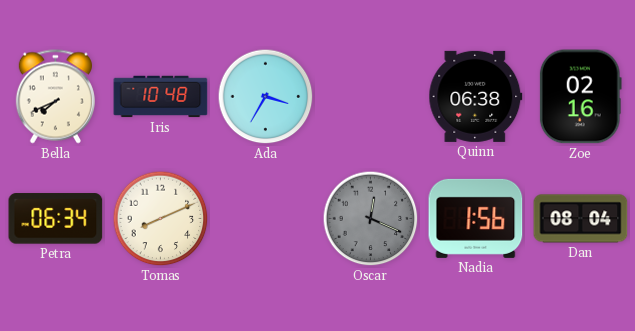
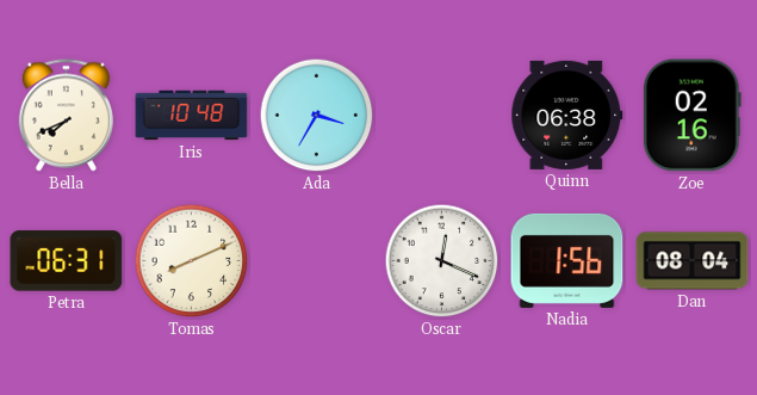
Petra: 06:34 -> 06:31 (67, 261)
Oscar dial: grey -> white (442, 261)
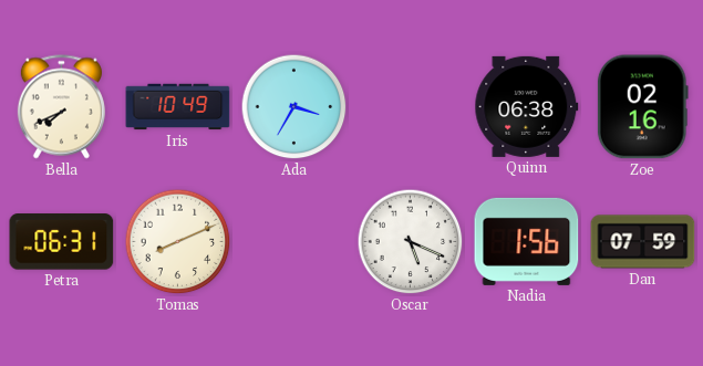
Iris: 10:48 -> 10:49 (178, 107)
Oscar: 12:19 -> 5:19 (411, 242)
Dan: 08:04 -> 07:59 (643, 242)
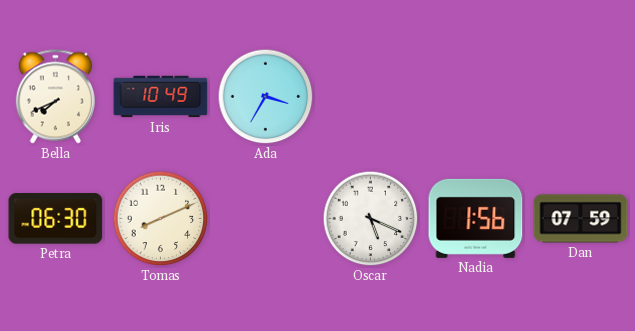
Quinn: 06:38 -> none (527, 106)
Zoe: 02:16 -> none (642, 107)
Petra: 06:31 -> 06:30 (56, 219)
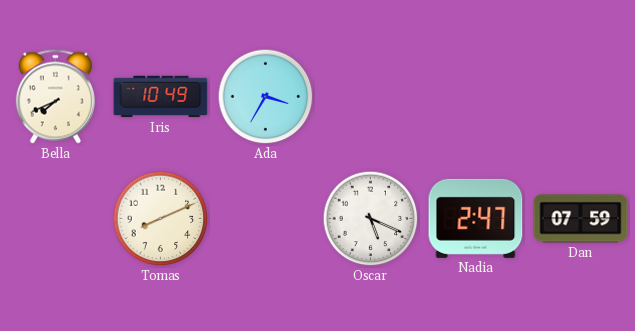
Petra: 06:30 -> none (56, 219)
Nadia: 1:56 -> 2:47 (476, 218)
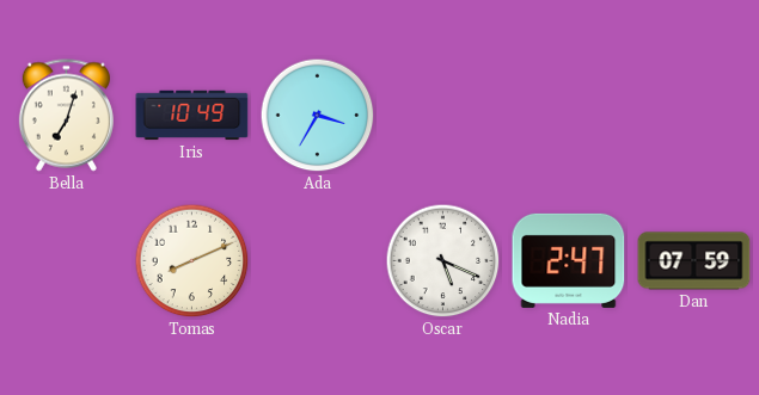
Bella: 7:41 -> 7:03 (66, 116)
